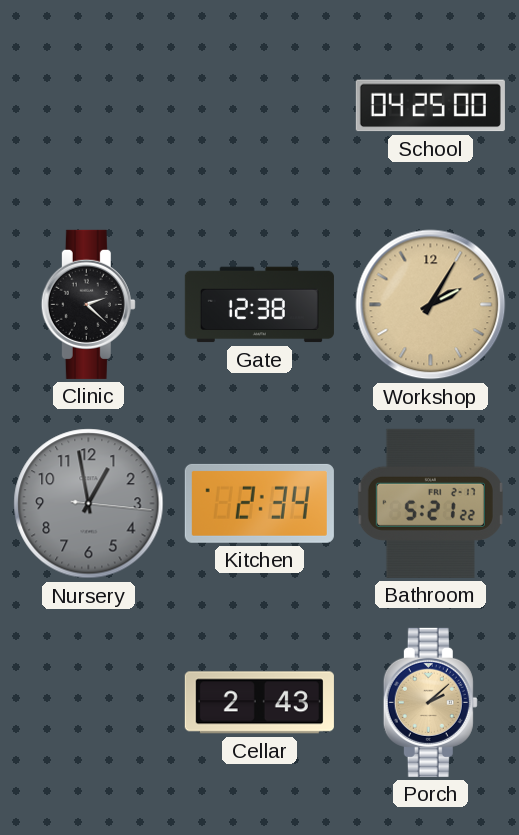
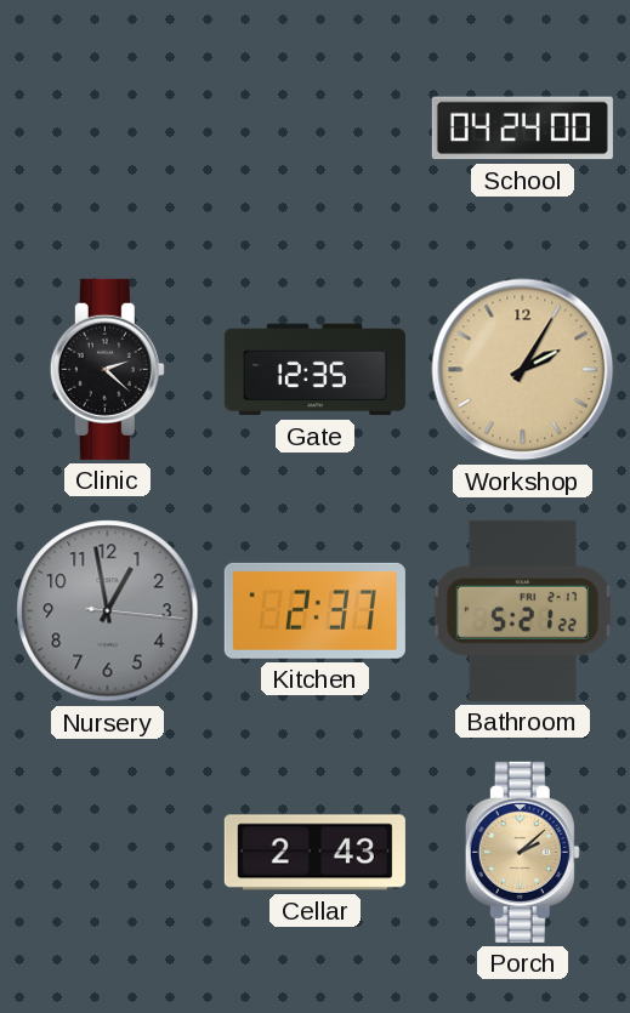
School: 04:25 -> 04:24 (522, 129)
Gate: 12:38 -> 12:35 (314, 370)
Kitchen: 2:34 -> 2:37 (314, 610)
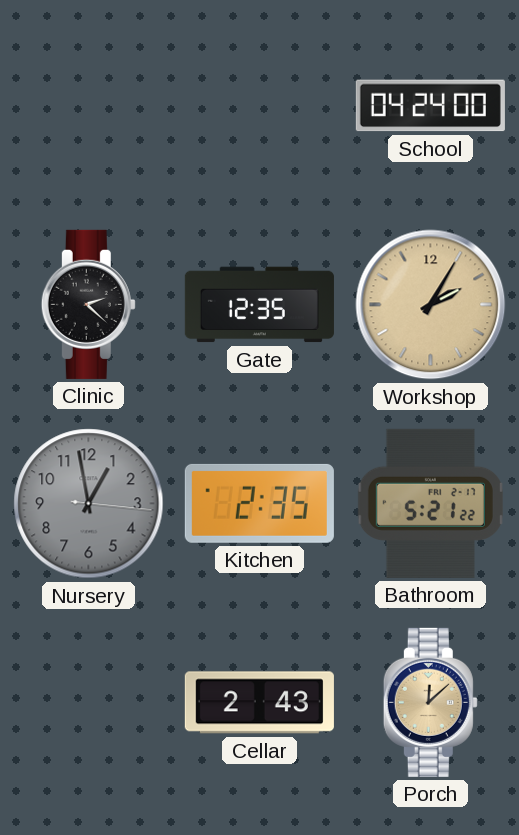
Kitchen: 2:37 -> 2:35 (259, 503)
Porch: 2:08 -> 12:08 (430, 702)
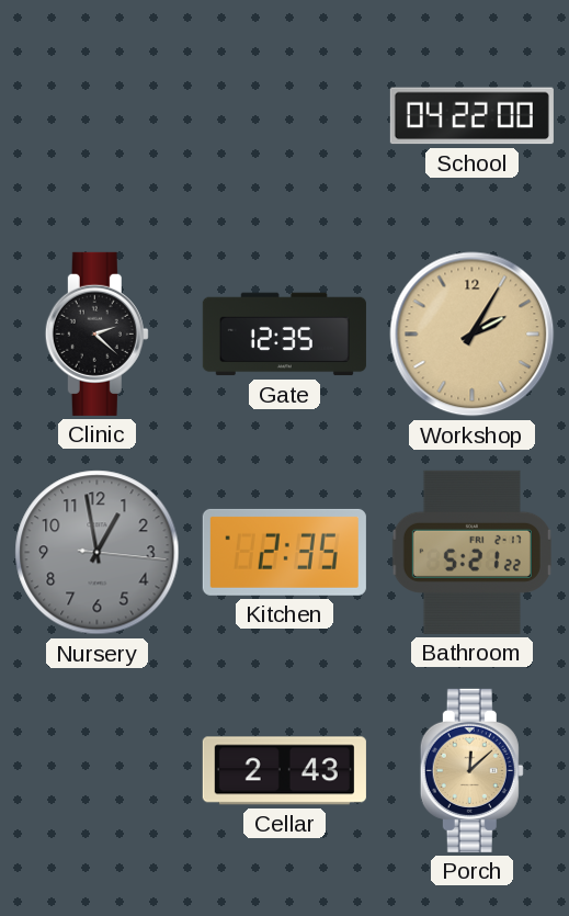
School: 04:24 -> 04:22 (471, 116)
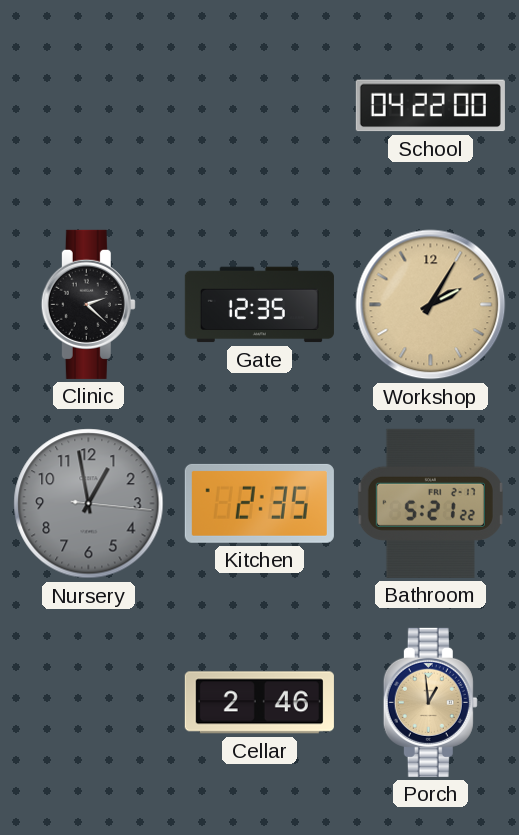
Cellar: 2:43 -> 2:46 (259, 703)
Porch: 12:08 -> 12:59 (430, 702)
